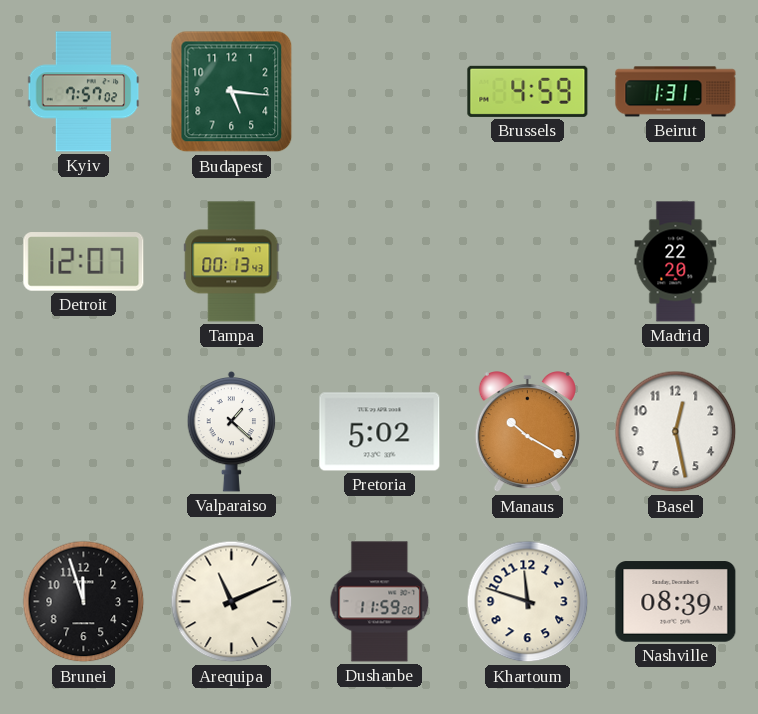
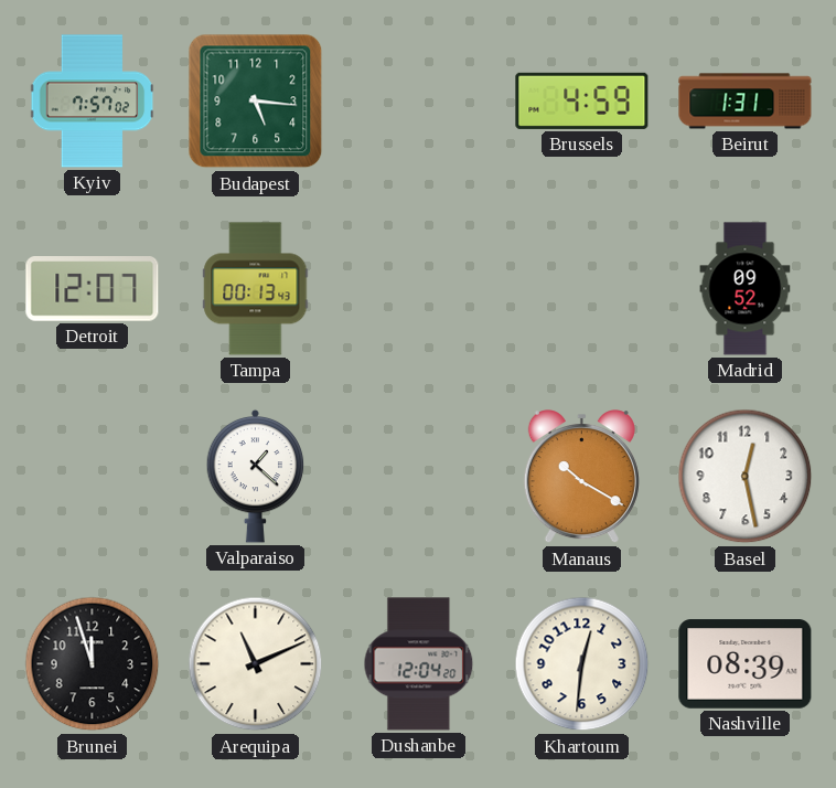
Madrid: 22:20 -> 09:52 (746, 289)
Pretoria: 5:02 -> none (380, 432)
Dushanbe: 11:59 -> 12:04 (419, 664)
Khartoum: 11:48 -> 12:31 (582, 664)
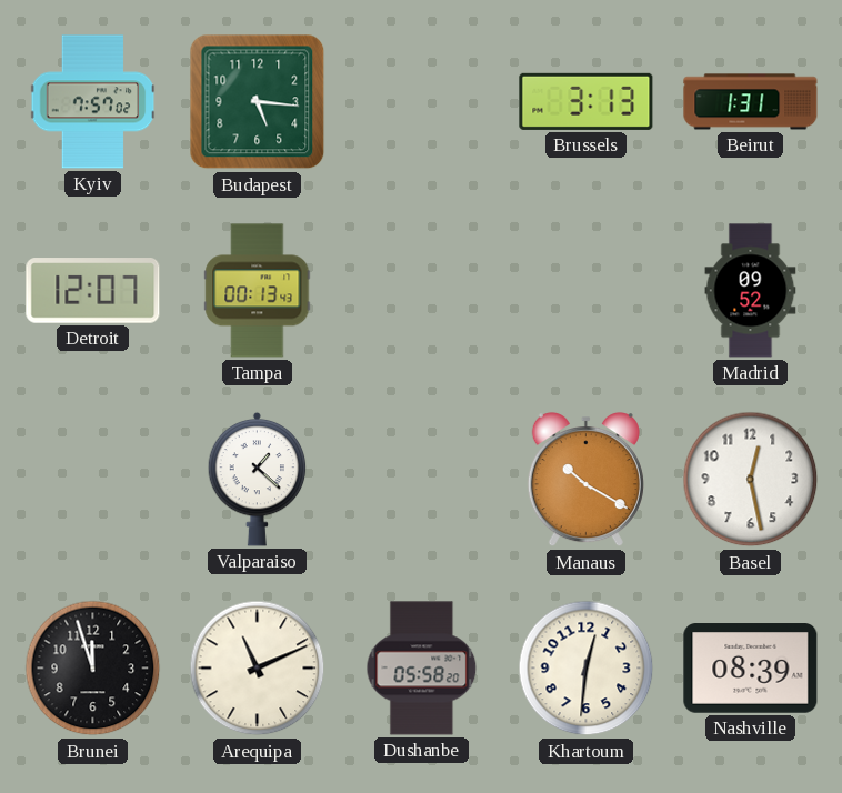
Brussels: 4:59 -> 3:13 (587, 101)
Dushanbe: 12:04 -> 05:58 (422, 669)
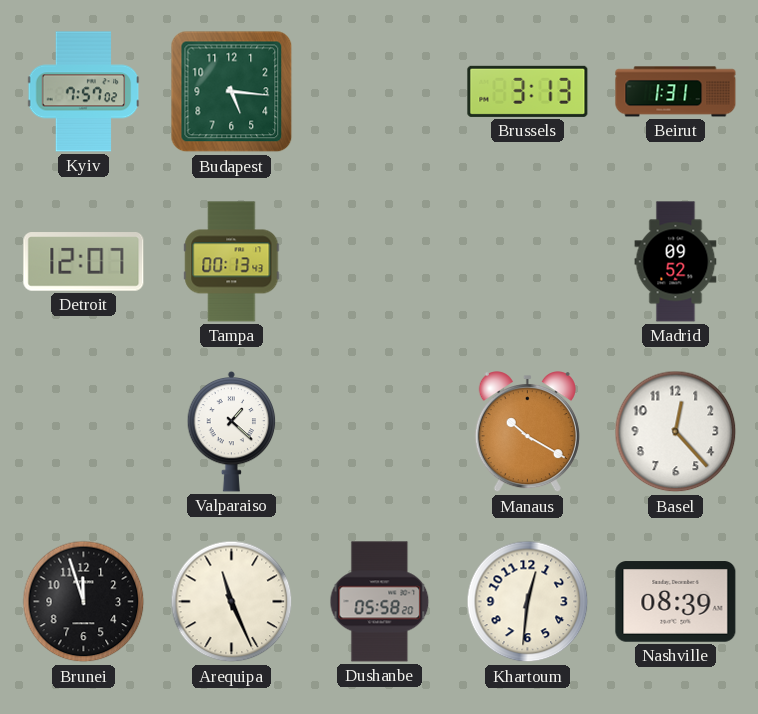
Basel: 12:28 -> 12:23 (676, 432)
Arequipa: 11:11 -> 11:26 (232, 602)
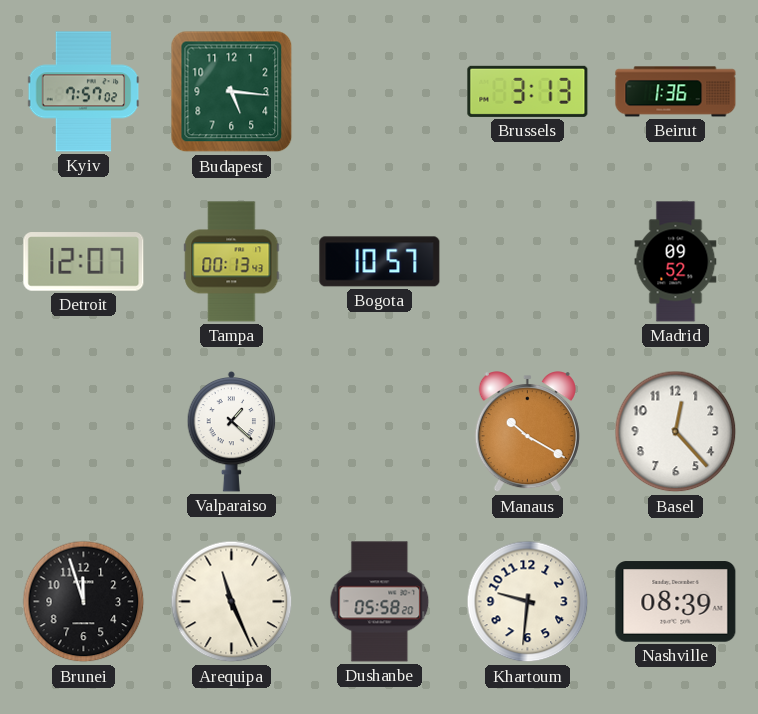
Beirut: 1:31 -> 1:36 (676, 92)
Bogota: none -> 10:57 (380, 262)
Khartoum: 12:31 -> 9:31 (528, 602)
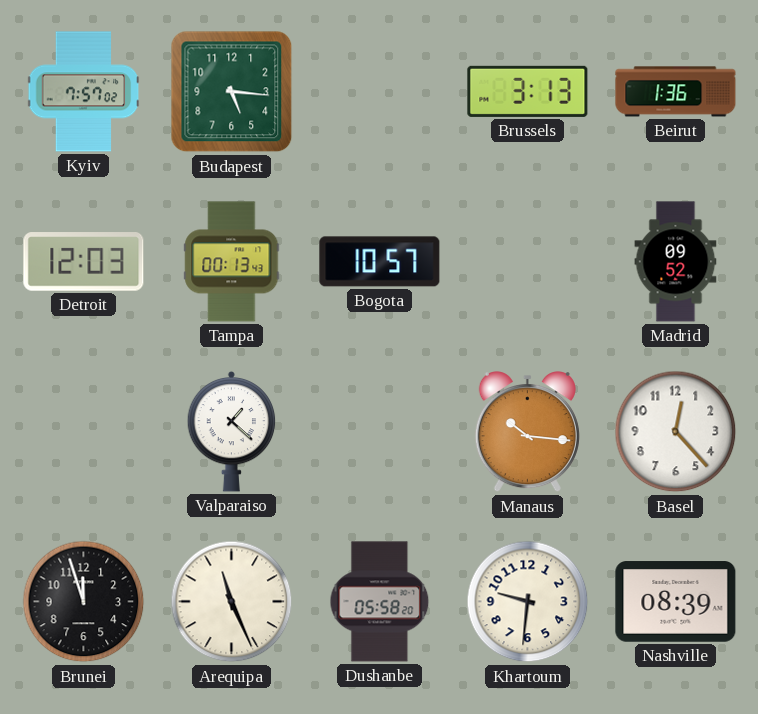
Detroit: 12:07 -> 12:03 (84, 262)
Manaus: 10:20 -> 10:16 (527, 432)
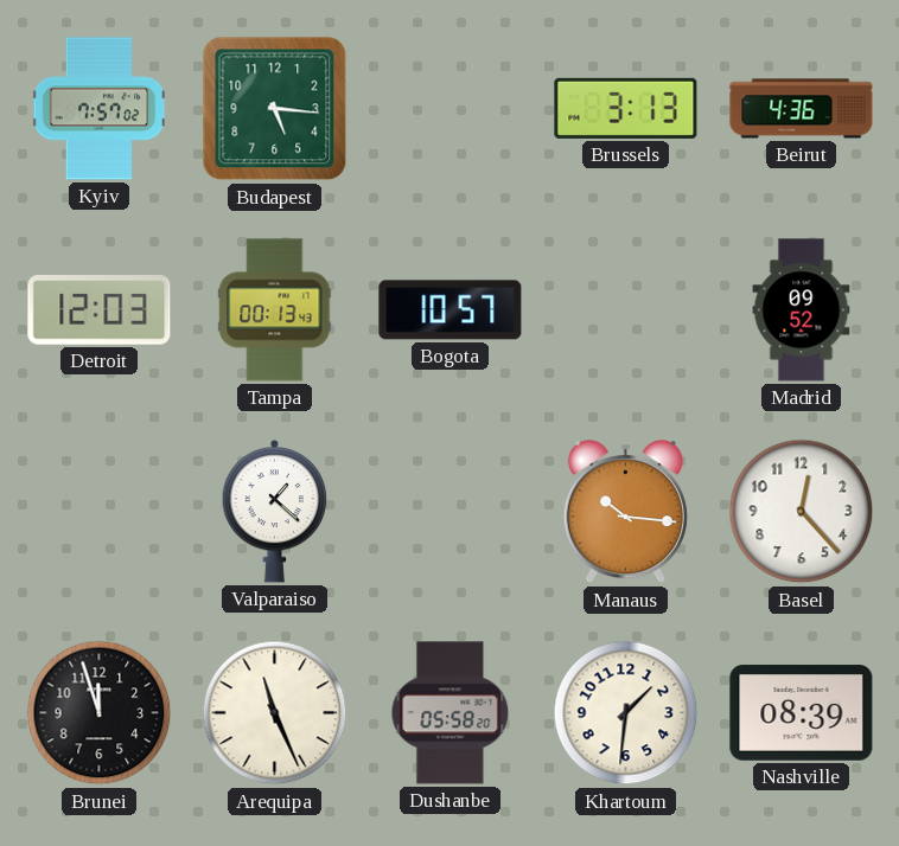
Beirut: 1:36 -> 4:36 (802, 109)
Khartoum: 9:31 -> 1:31 (626, 713)
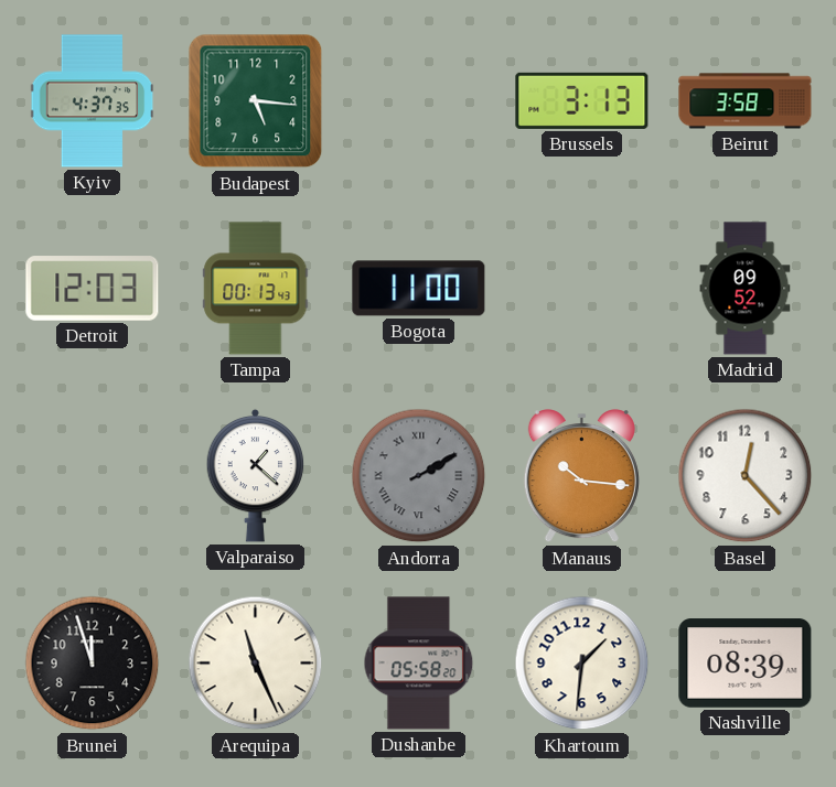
Kyiv: 7:57 -> 4:37 (93, 101)
Beirut: 4:36 -> 3:58 (746, 101)
Bogota: 10:57 -> 11:00 (419, 289)
Andorra: none -> 2:10 (419, 476)
